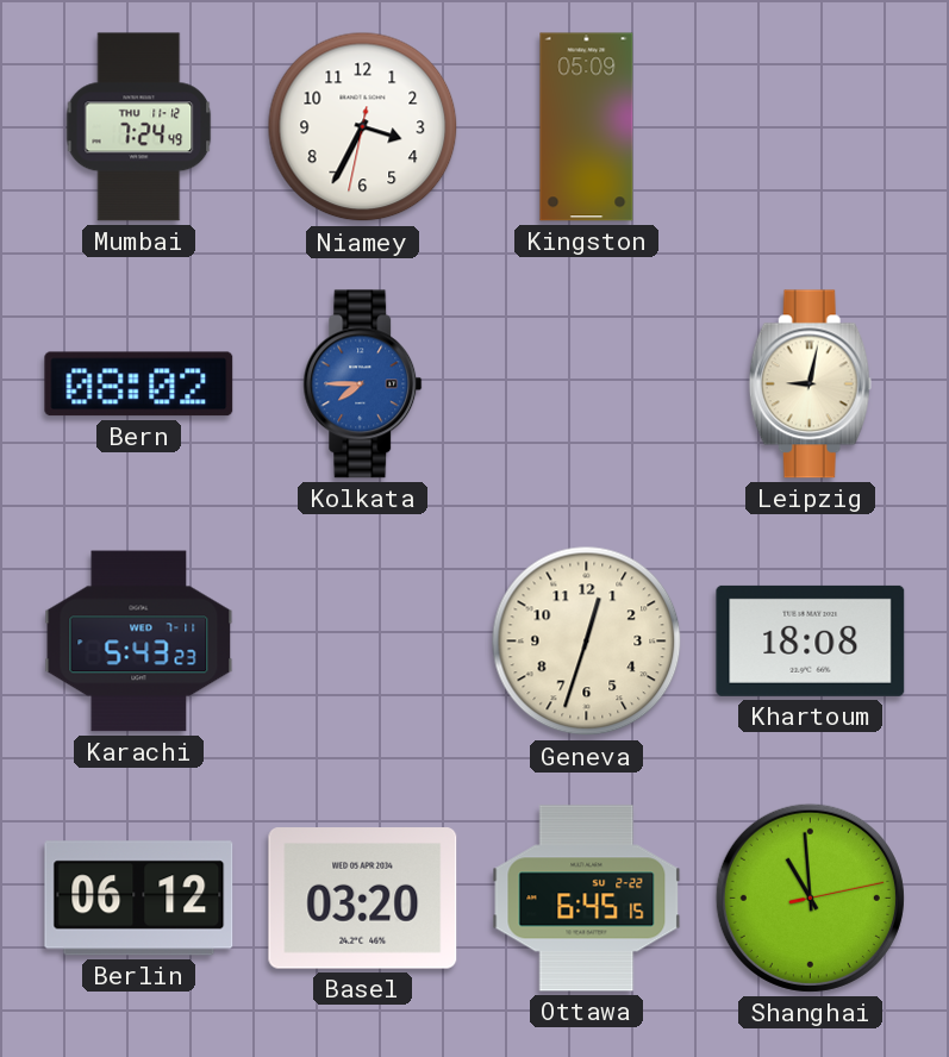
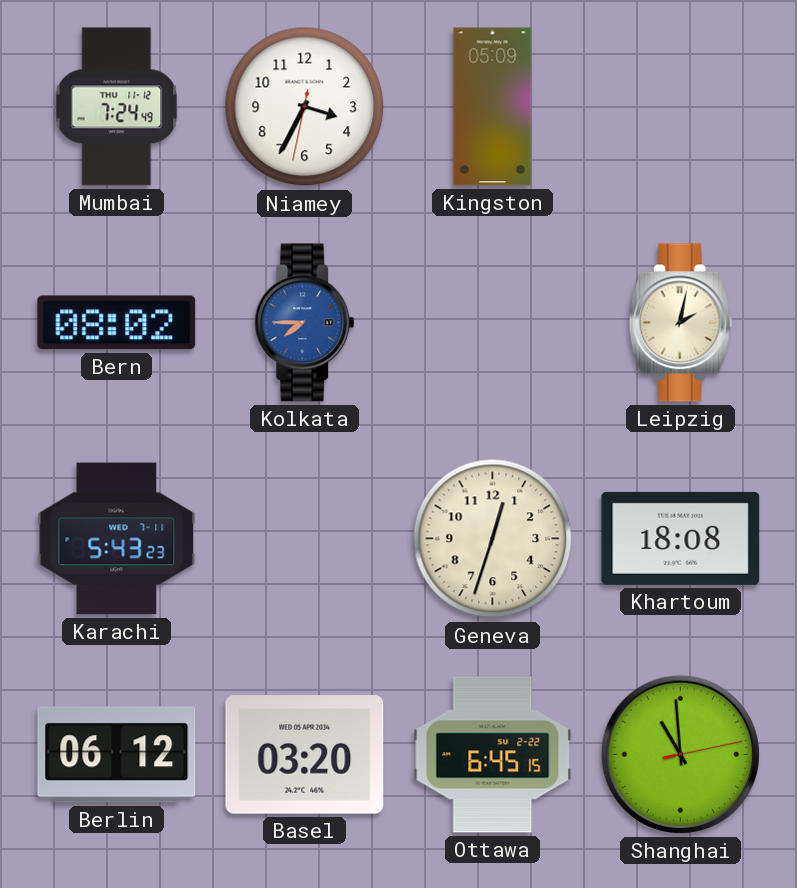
Leipzig: 9:02 -> 2:02 (680, 323)
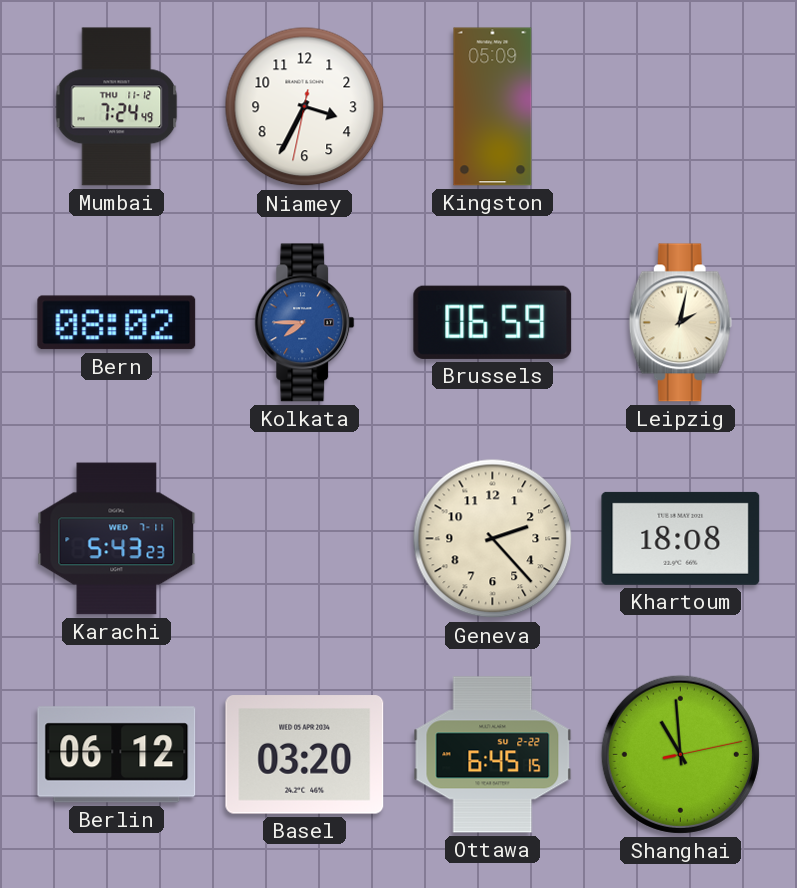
Brussels: none -> 06:59 (493, 322)
Geneva: 12:33 -> 2:23 (493, 539)
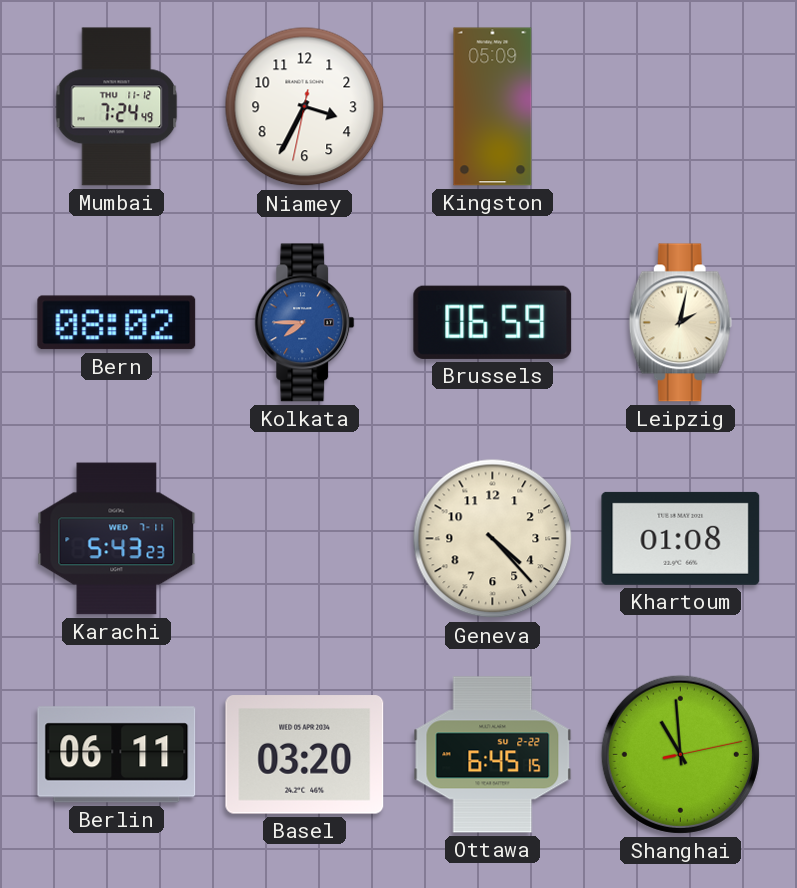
Geneva: 2:23 -> 4:23 (493, 539)
Khartoum: 18:08 -> 01:08 (681, 538)
Berlin: 06:12 -> 06:11 (117, 755)
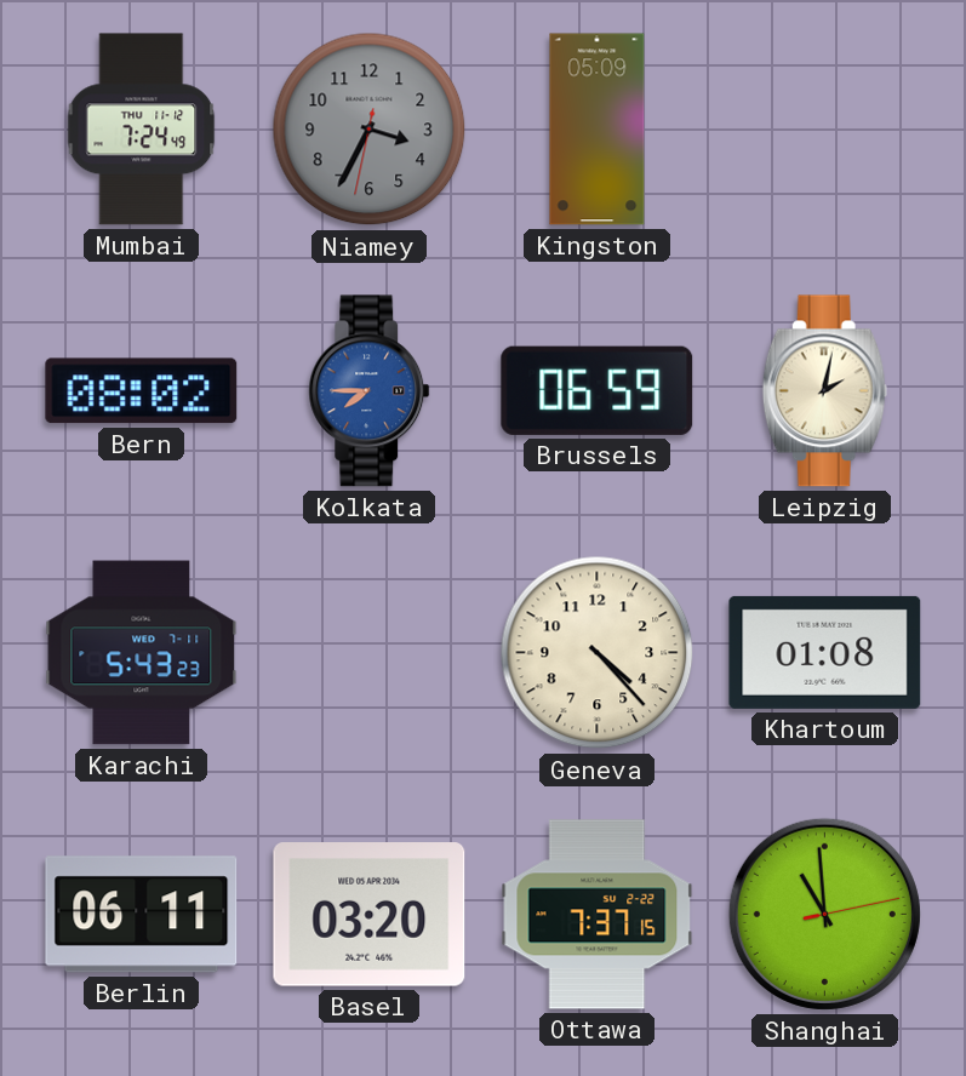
Niamey dial: white -> grey (370, 130)
Ottawa: 6:45 -> 7:37 (598, 915)
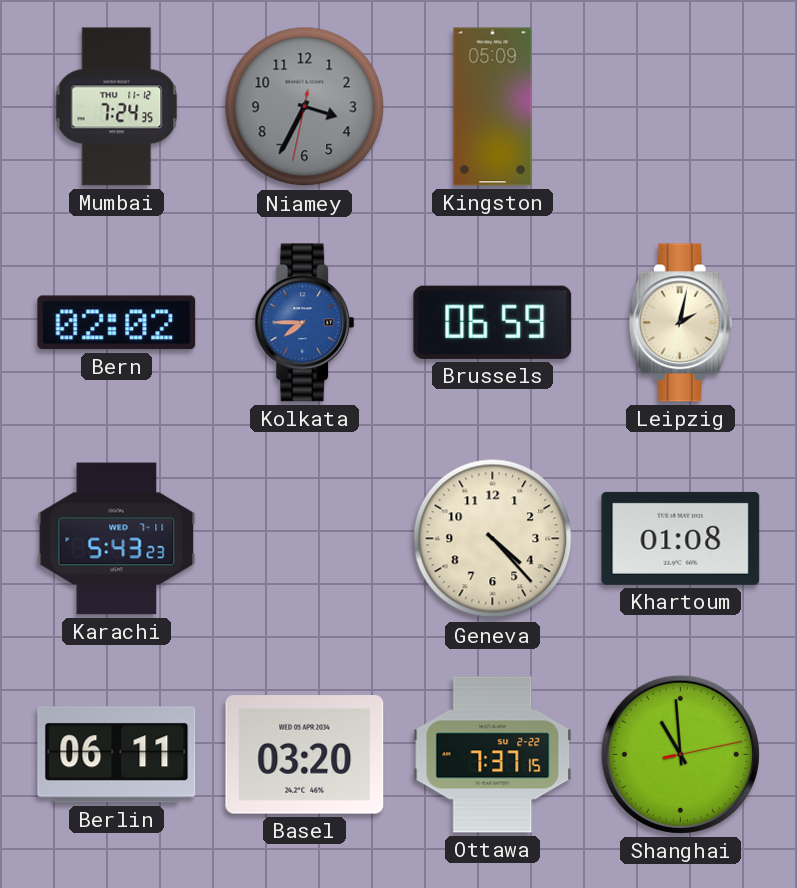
Mumbai: 7:24:49 -> 7:24:35 (117, 107)
Bern: 08:02 -> 02:02 (117, 323)
